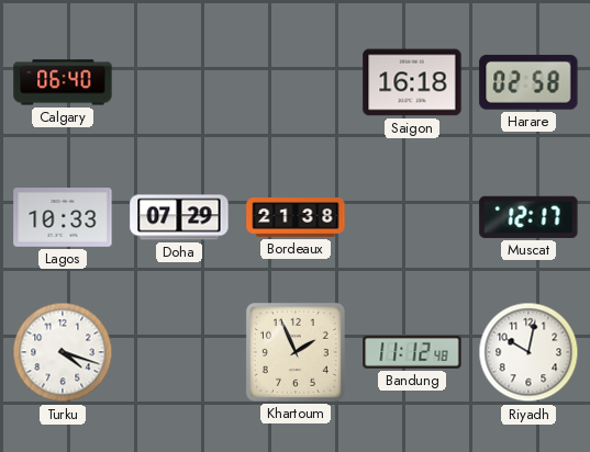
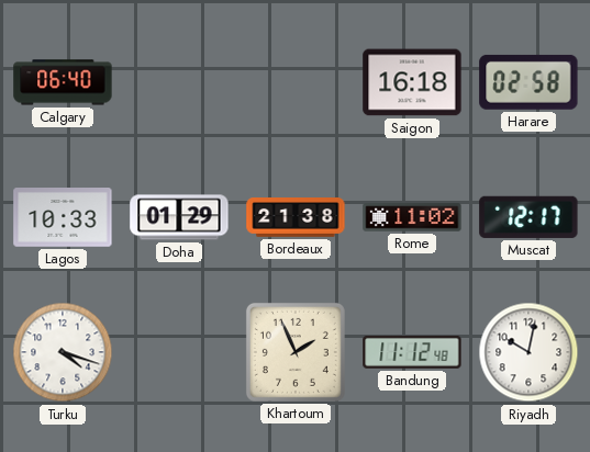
Doha: 07:29 -> 01:29 (179, 217)
Rome: none -> 11:02 (412, 217)
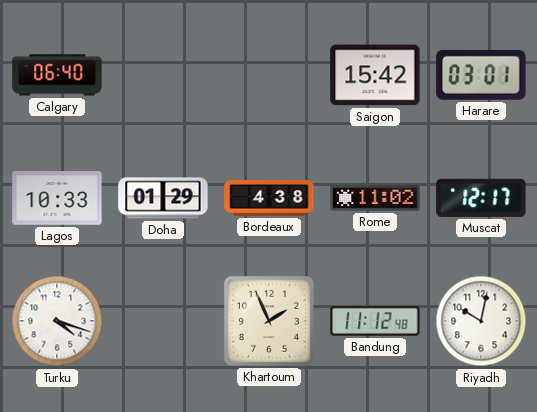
Saigon: 16:18 -> 15:42 (375, 75)
Harare: 02:58 -> 03:01 (481, 75)
Bordeaux: 21:38 -> 4:38 (269, 198)
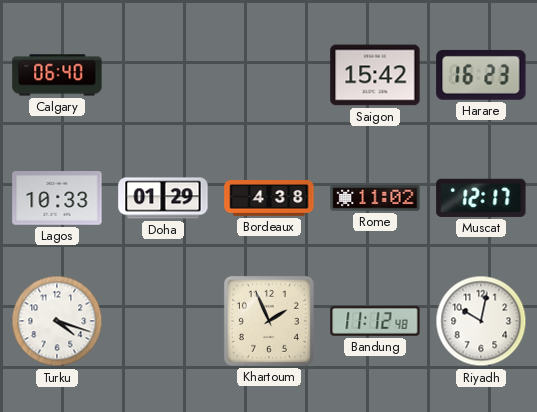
Harare: 03:01 -> 16:23 (481, 75)
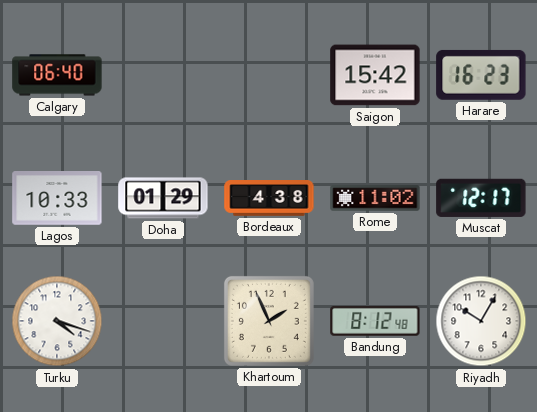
Bandung: 11:12 -> 8:12 (375, 321)
Riyadh: 10:02 -> 10:05 (481, 321)
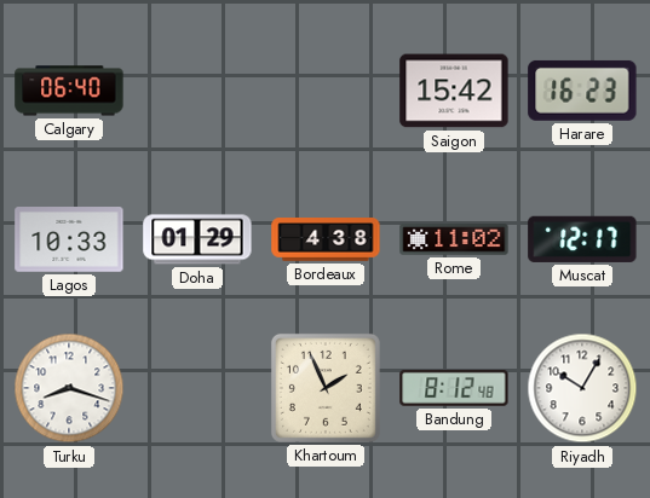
Turku: 4:18 -> 8:18 (69, 388)
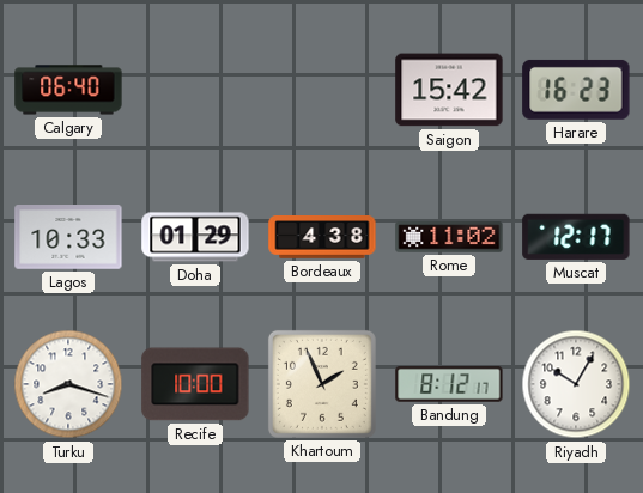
Recife: none -> 10:00 (195, 384)
Bandung: 8:12:48 -> 8:12:17 (449, 384)
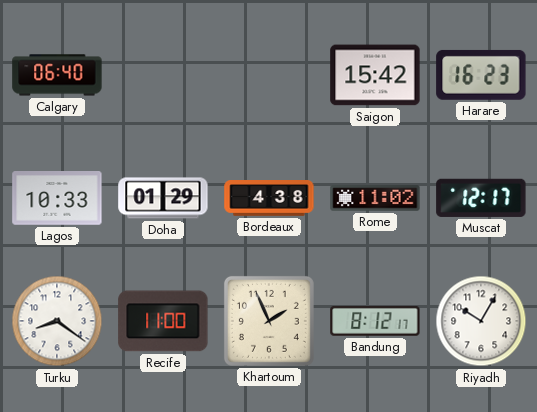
Turku: 8:18 -> 8:21 (57, 321)
Recife: 10:00 -> 11:00 (163, 321)
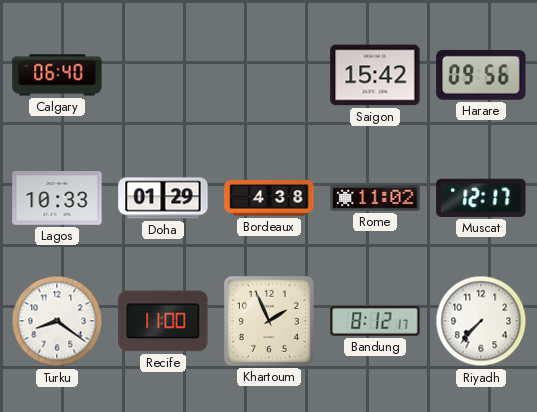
Harare: 16:23 -> 09:56 (481, 75)
Riyadh: 10:05 -> 7:37 (481, 321)
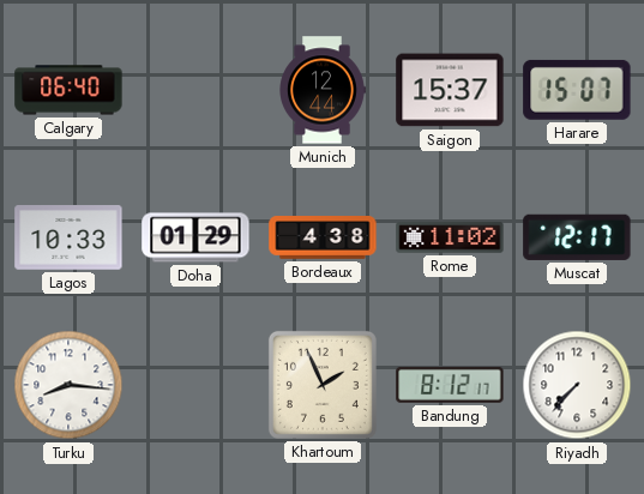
Munich: none -> 12:44 (323, 90)
Saigon: 15:42 -> 15:37 (450, 90)
Harare: 09:56 -> 15:07 (577, 90)
Turku: 8:21 -> 8:16 (68, 385)
Recife: 11:00 -> none (163, 321)
